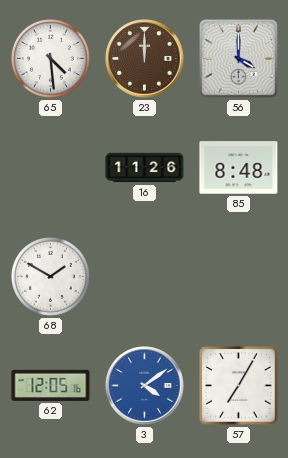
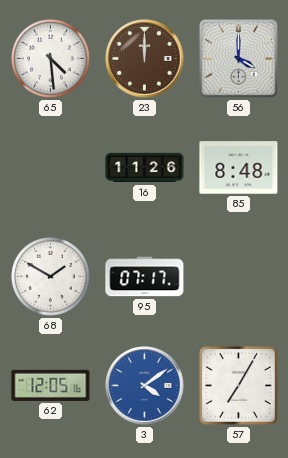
95: none -> 07:17 (145, 277)
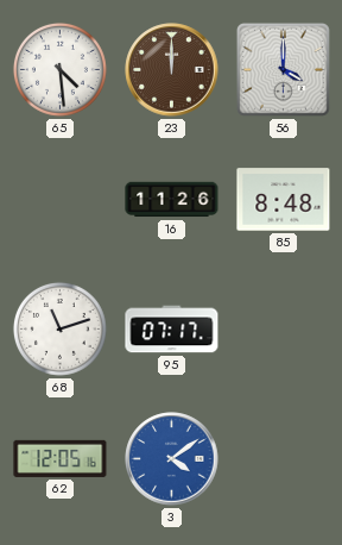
68: 1:50 -> 11:12 (59, 328)
57: 7:05 -> none (239, 386)
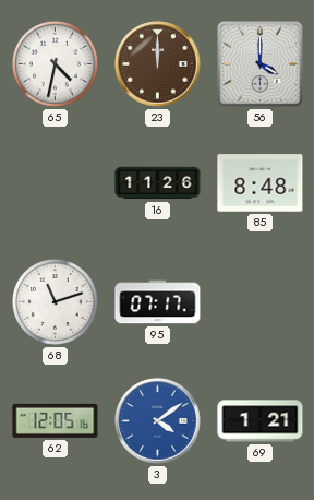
65: 4:29 -> 4:32 (55, 63)
69: none -> 1:21 (261, 421)
